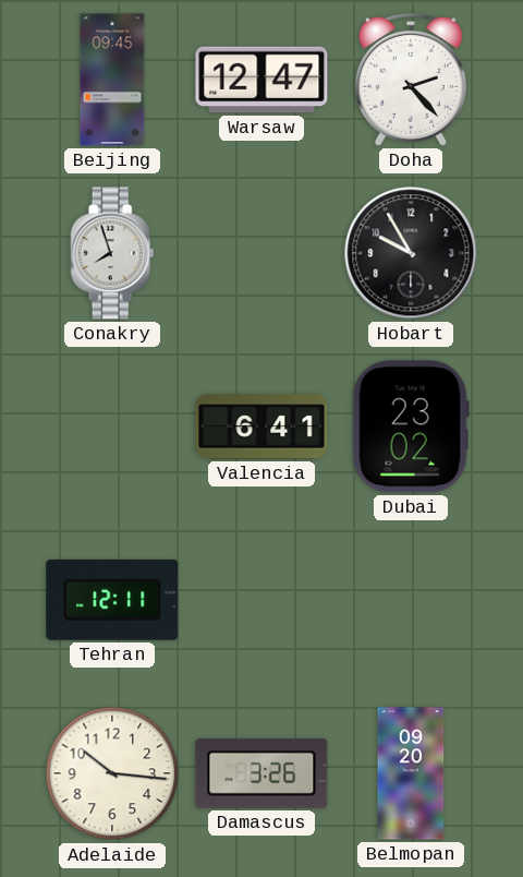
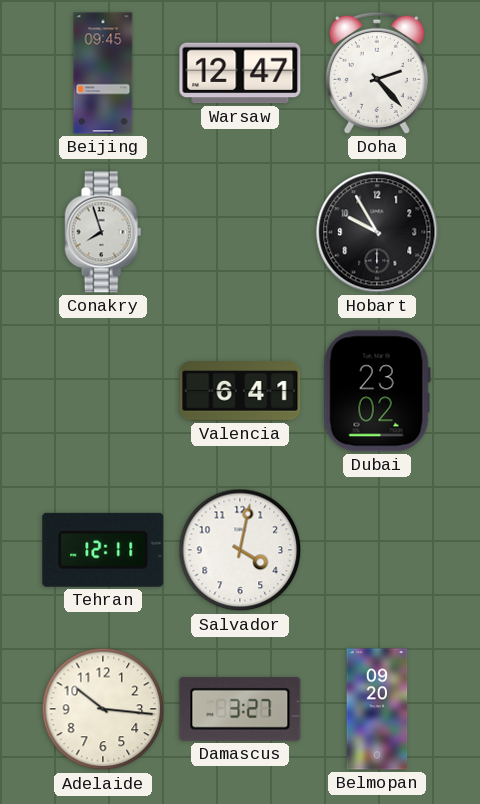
Salvador: none -> 4:02 (240, 550)
Damascus: 3:26 -> 3:27 (240, 709)
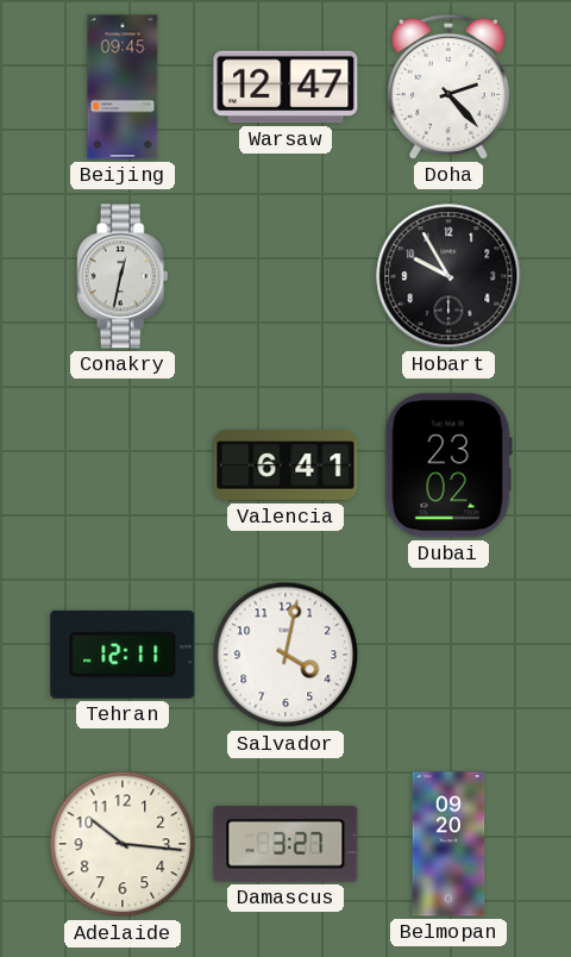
Conakry: 7:57 -> 12:32 (123, 276)
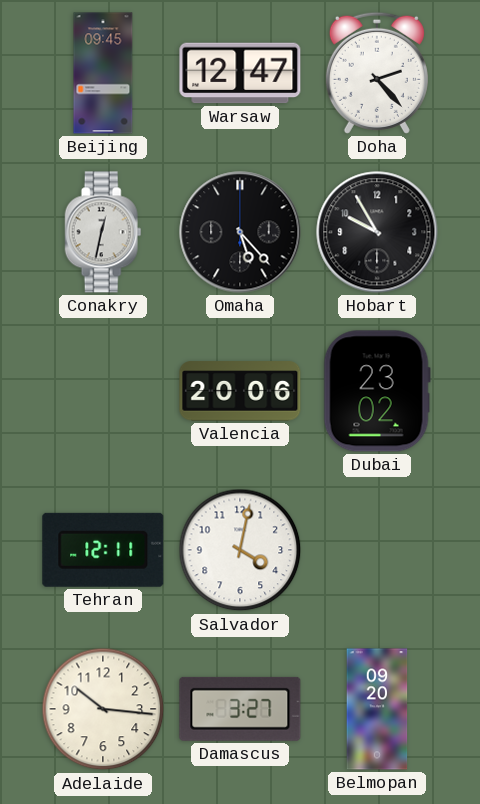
Omaha: none -> 5:23 (240, 232)
Valencia: 6:41 -> 20:06 (240, 391)
